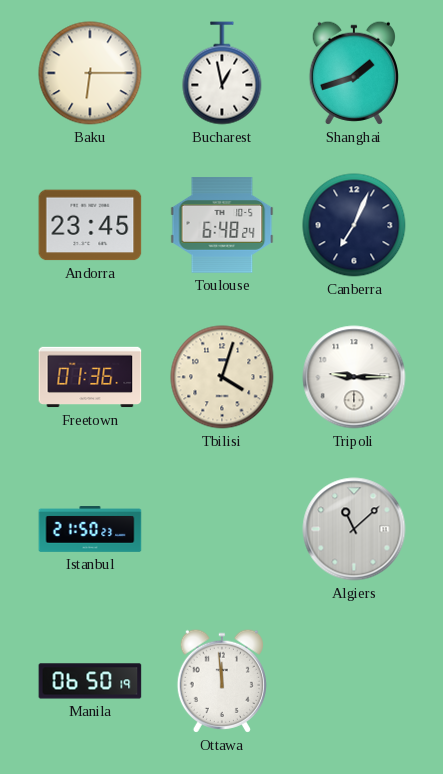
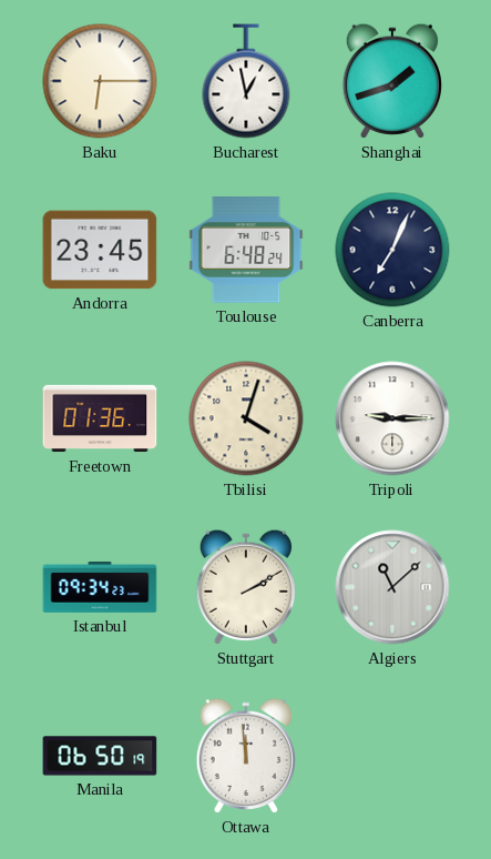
Istanbul: 21:50 -> 09:34 (100, 587)
Stuttgart: none -> 2:10 (246, 587)
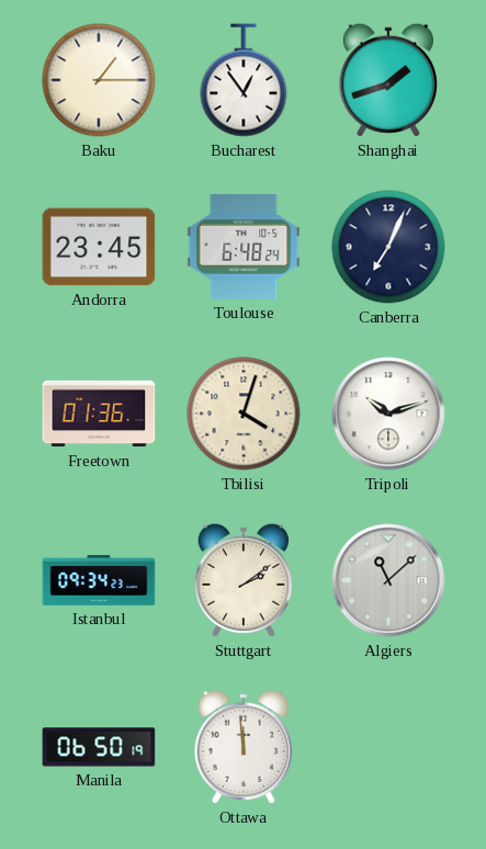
Baku: 6:15 -> 1:15 (99, 80)
Bucharest: 12:58 -> 12:54 (244, 80)
Tripoli: 9:15 -> 10:12 (388, 414)
Stuttgart: 2:10 -> 2:09 (244, 580)
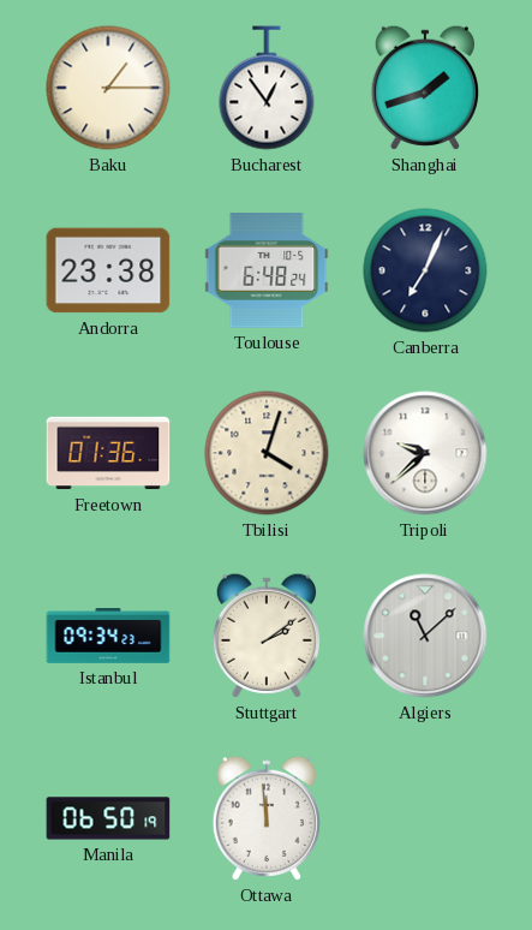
Andorra: 23:45 -> 23:38 (108, 270)
Tripoli: 10:12 -> 9:38 (425, 453)
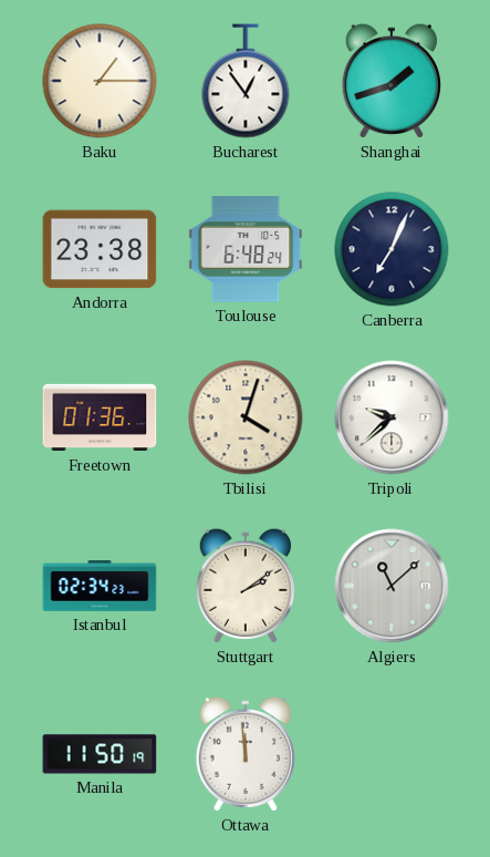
Istanbul: 09:34 -> 02:34 (100, 586)
Manila: 06:50 -> 11:50 (100, 754)
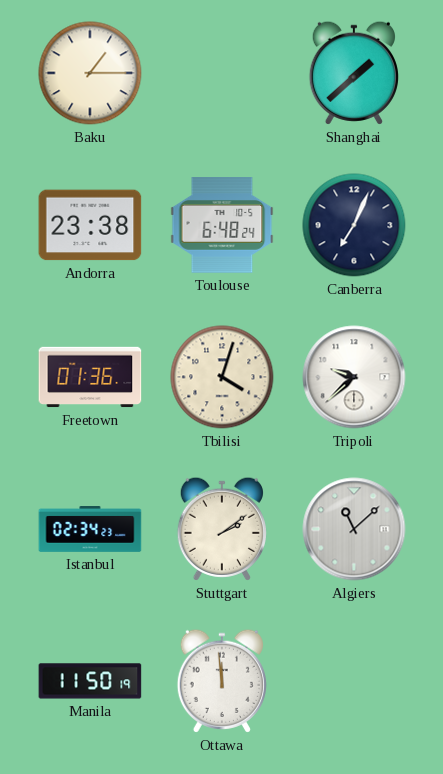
Bucharest: 12:54 -> none (246, 81)
Shanghai: 1:42 -> 1:38 (354, 73)
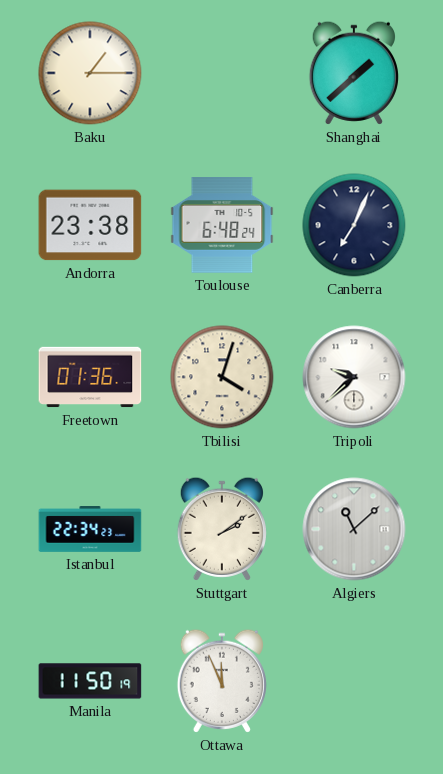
Istanbul: 02:34 -> 22:34 (90, 529)
Ottawa: 11:59 -> 11:56 (222, 681)
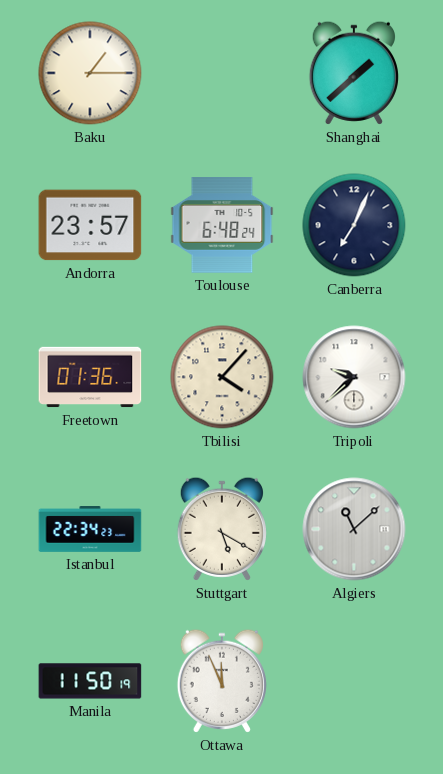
Andorra: 23:38 -> 23:57 (90, 225)
Tbilisi: 4:03 -> 4:07 (222, 377)
Stuttgart: 2:09 -> 5:20 (222, 529)
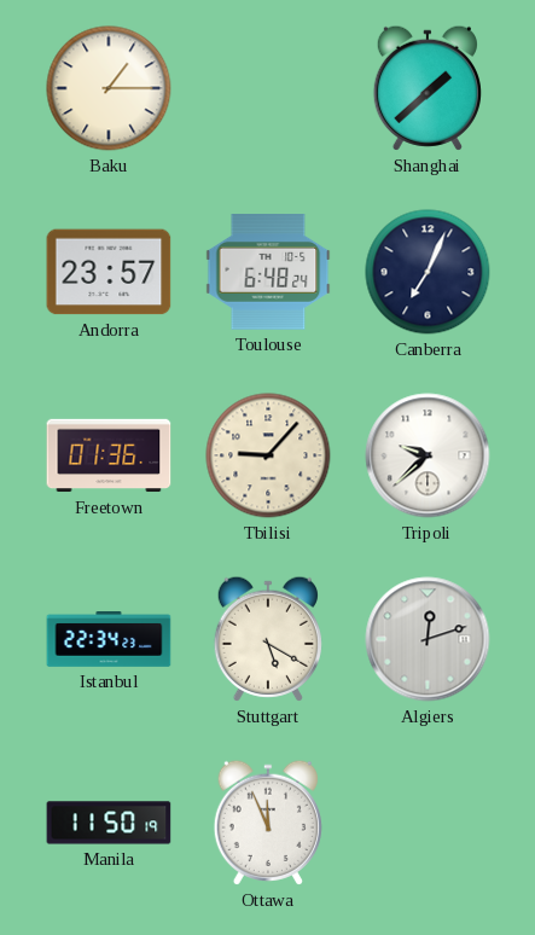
Tbilisi: 4:07 -> 9:07 (268, 455)
Algiers: 11:08 -> 12:12 (428, 639)
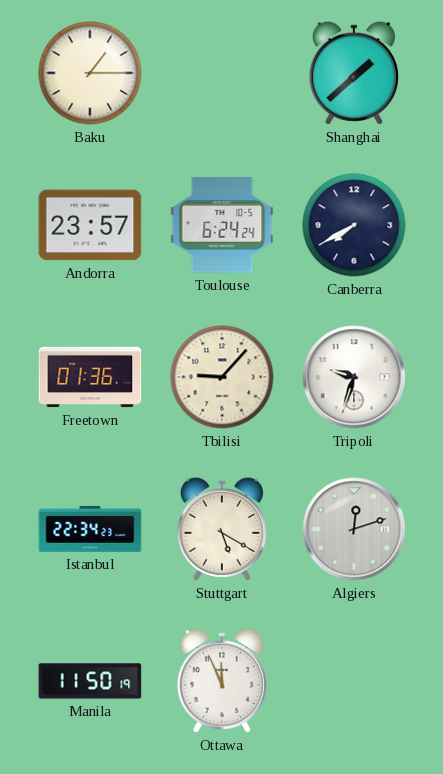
Toulouse: 6:48 -> 6:24 (222, 225)
Canberra: 7:04 -> 7:40 (354, 225)
Tripoli: 9:38 -> 9:33 (354, 377)
